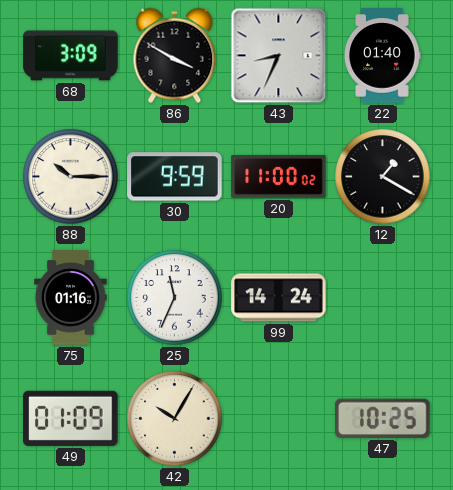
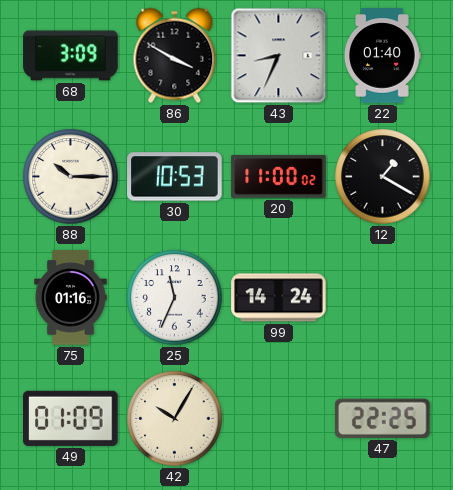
30: 9:59 -> 10:53 (175, 177)
47: 10:25 -> 22:25 (383, 418)
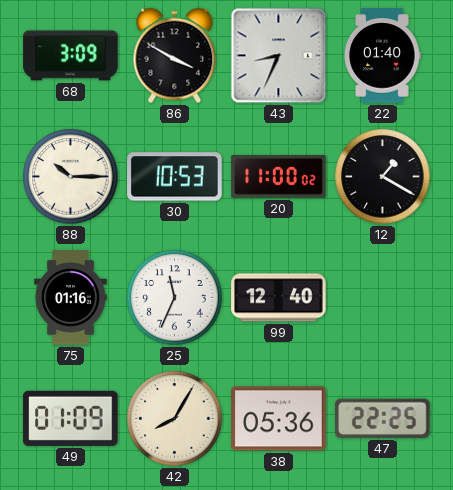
99: 14:24 -> 12:40 (279, 298)
42: 10:05 -> 8:05 (175, 419)
38: none -> 05:36 (279, 419)
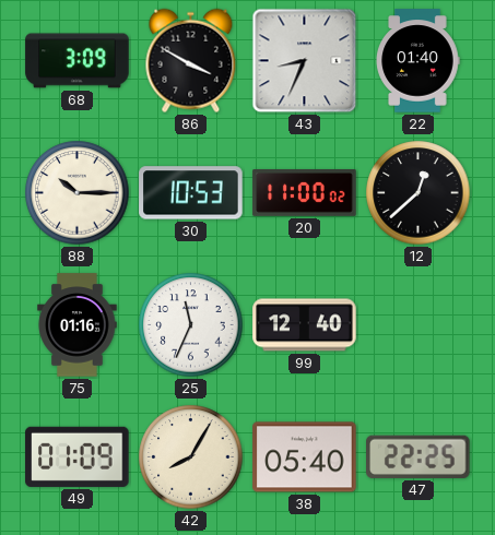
12: 1:20 -> 12:38 (419, 193)
38: 05:36 -> 05:40 (305, 457)
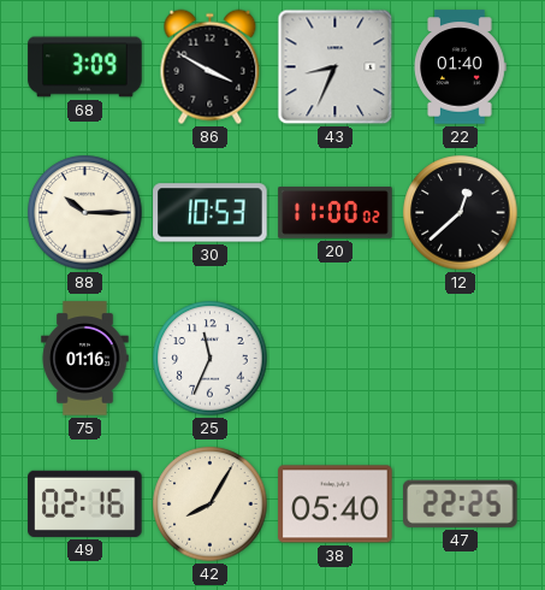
99: 12:40 -> none (305, 325)
49: 01:09 -> 02:16 (85, 503)
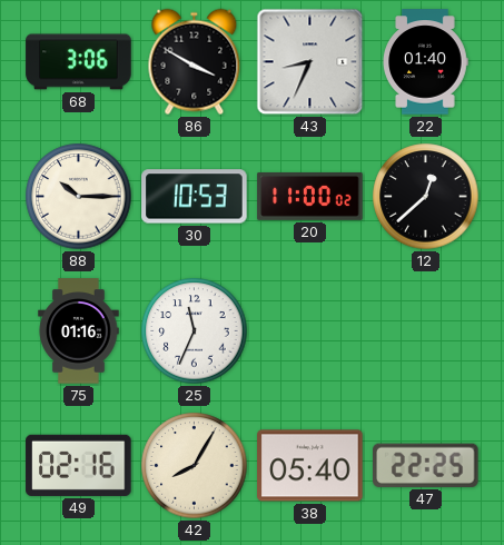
68: 3:09 -> 3:06 (79, 62)
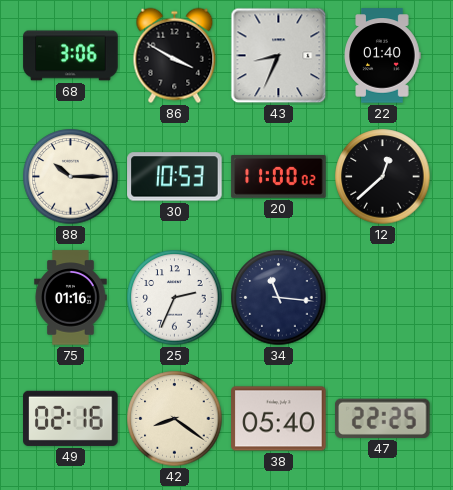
25: 11:34 -> 2:34 (175, 298)
34: none -> 11:16 (279, 298)
42: 8:05 -> 8:21 (175, 419)
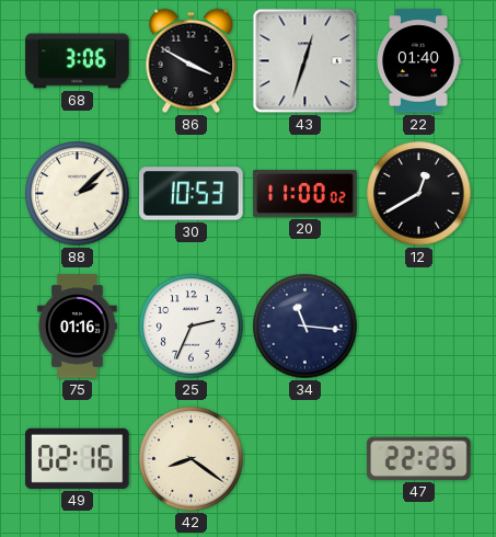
43: 8:34 -> 12:33 (305, 61)
88: 10:15 -> 2:08 (78, 194)
12: 12:38 -> 12:40 (419, 194)
38: 05:40 -> none (279, 419)
